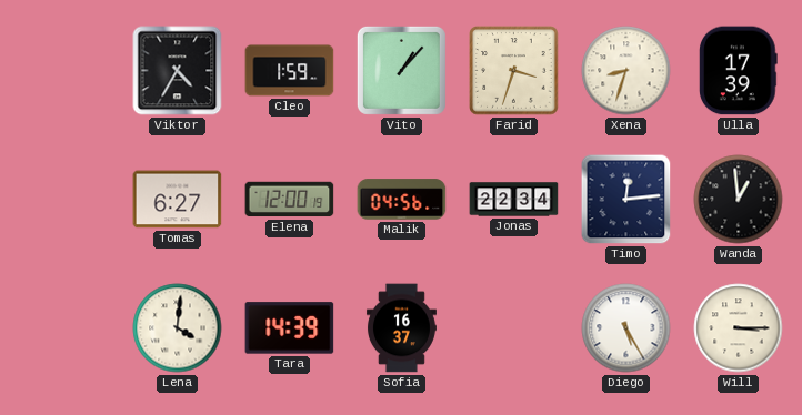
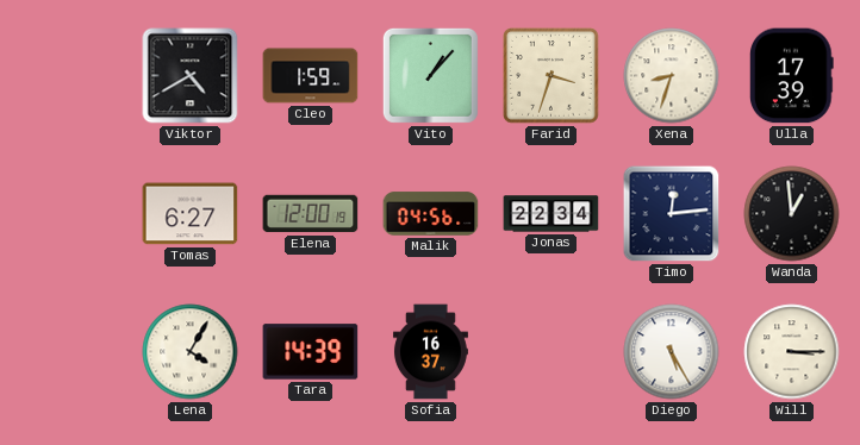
Viktor: 4:35 -> 4:40 (191, 76)
Lena: 4:01 -> 4:05 (191, 352)
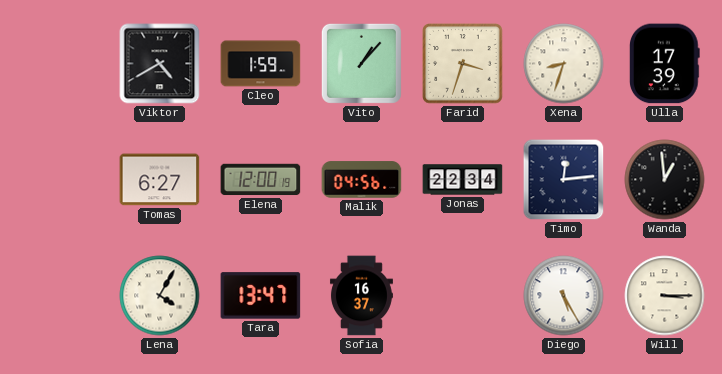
Tara: 14:39 -> 13:47 (261, 296)
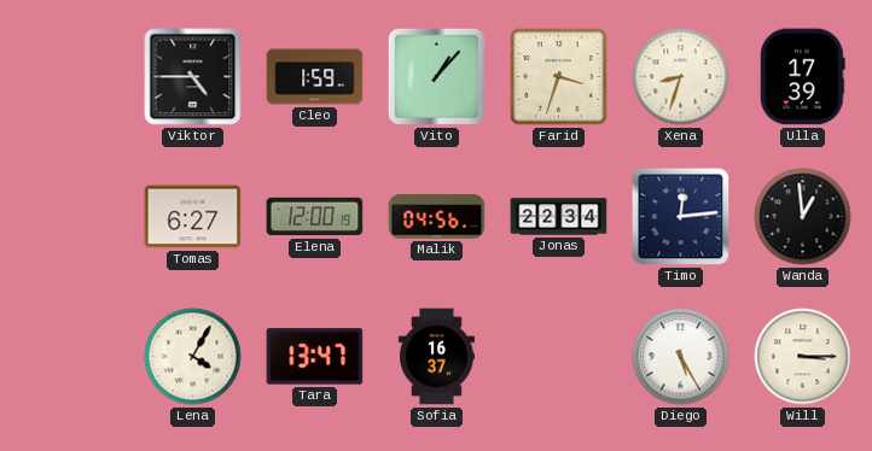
Viktor: 4:40 -> 4:45 (193, 77)
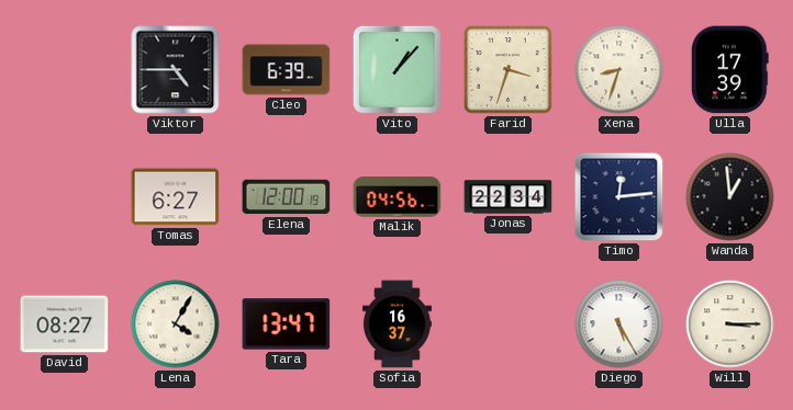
Cleo: 1:59 -> 6:39 (287, 70)
David: none -> 08:27 (65, 324)
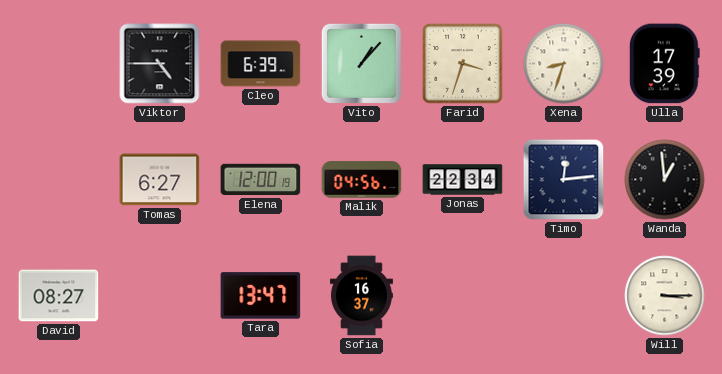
Lena: 4:05 -> none (176, 324)
Diego: 5:25 -> none (619, 324)
